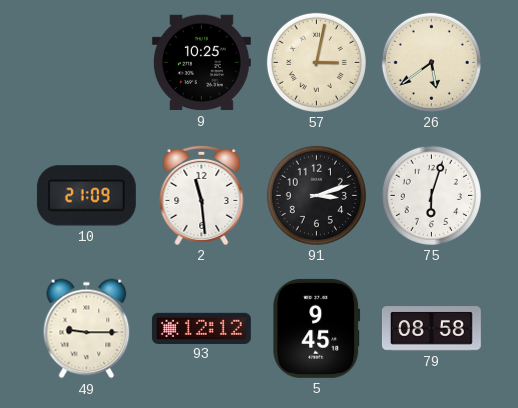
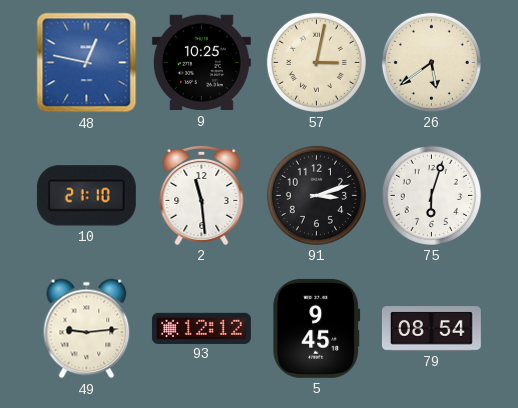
48: none -> 12:47 (87, 63)
10: 21:09 -> 21:10 (86, 196)
49: 9:15 -> 9:14 (87, 329)
79: 08:58 -> 08:54 (431, 329)
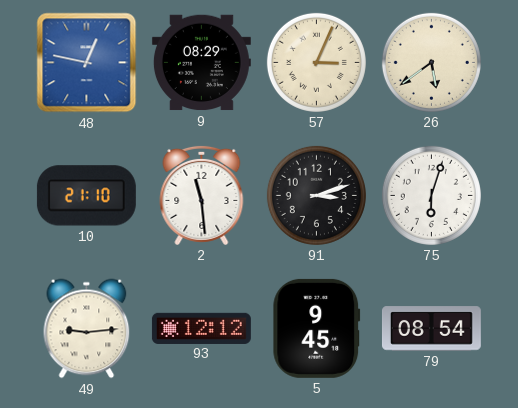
9: 10:25 -> 08:29 (201, 63)
57: 3:02 -> 3:04 (316, 62)
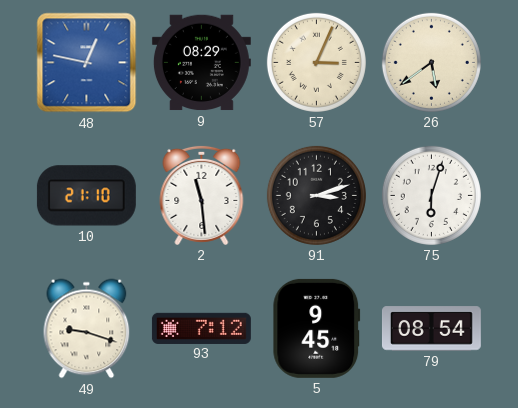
49: 9:14 -> 9:18 (87, 329)
93: 12:12 -> 7:12 (201, 328)
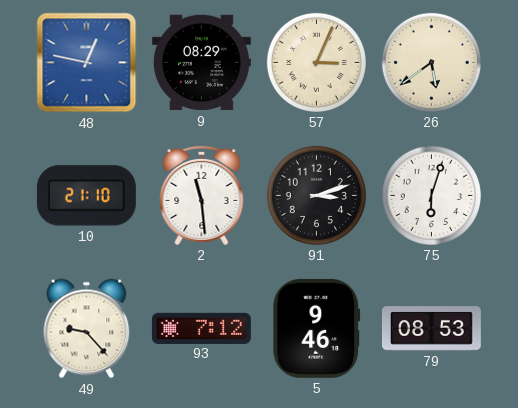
49: 9:18 -> 9:23 (87, 329)
5: 9:45 -> 9:46 (317, 328)
79: 08:54 -> 08:53 (431, 329)
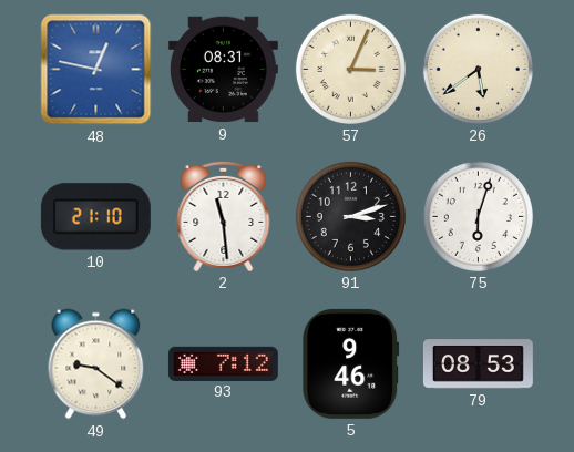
9: 08:29 -> 08:31 (223, 70)
49: 9:23 -> 9:21 (96, 364)
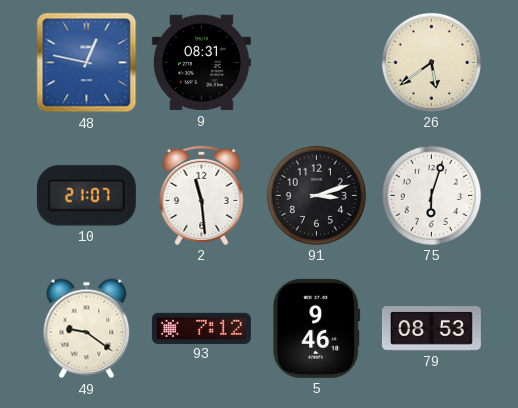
57: 3:04 -> none (350, 69)
10: 21:10 -> 21:07 (86, 196)
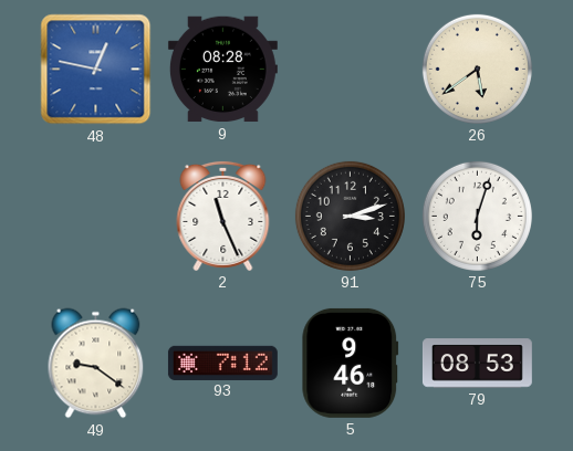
9: 08:31 -> 08:28 (222, 70)
10: 21:07 -> none (86, 196)
2: 11:29 -> 11:26 (223, 216)
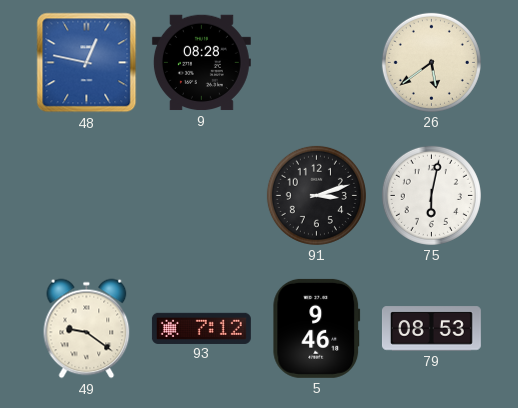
2: 11:26 -> none (223, 216)
75: 6:03 -> 6:02 (431, 195)
